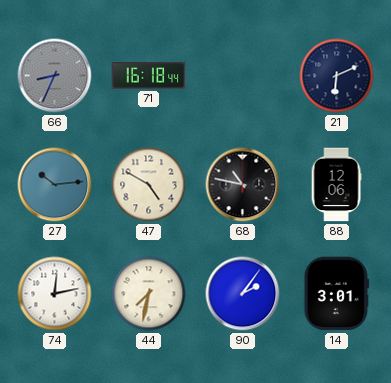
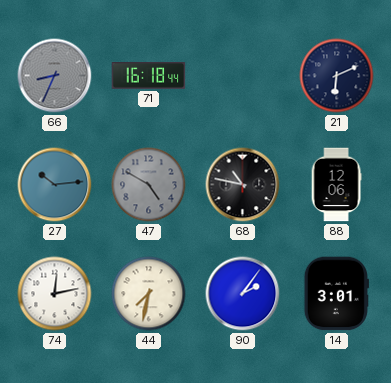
47 dial: cream -> grey (149, 185)
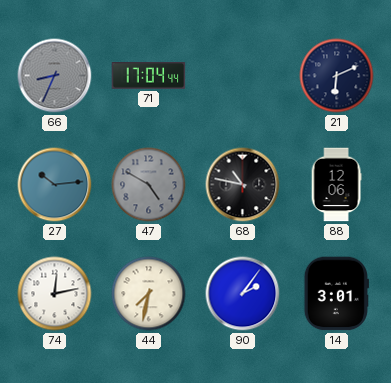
71: 16:18 -> 17:04 (149, 76)
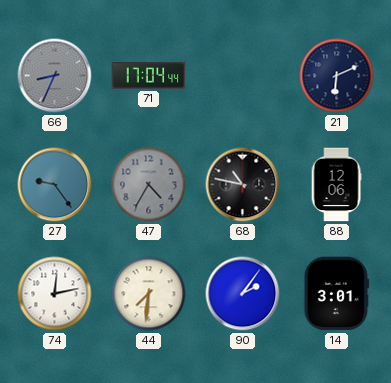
27: 10:14 -> 9:24 (55, 185)
47: 4:50 -> 4:35 (149, 185)
44: 7:32 -> 7:31 (149, 294)
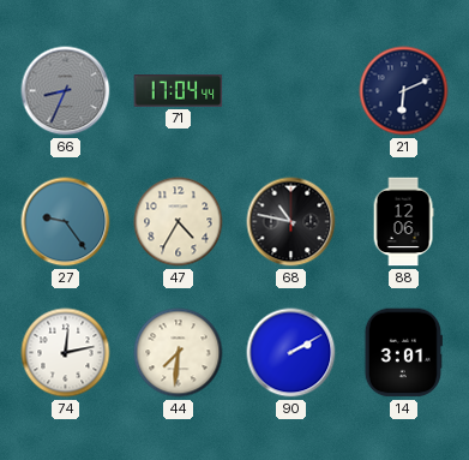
47 dial: grey -> cream (179, 222)
90: 2:06 -> 2:10 (291, 353)
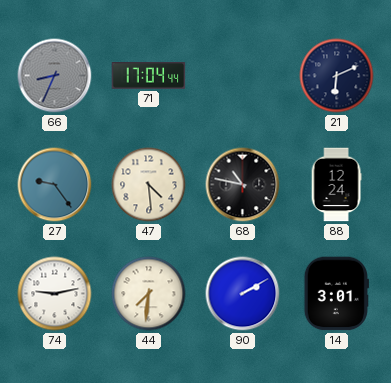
47: 4:35 -> 4:29 (149, 185)
88: 12:06 -> 12:24 (336, 185)
74: 12:13 -> 9:13 (55, 294)
